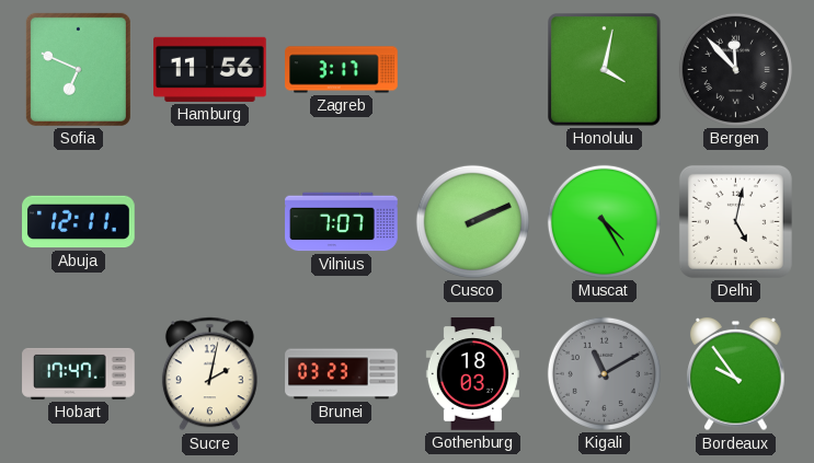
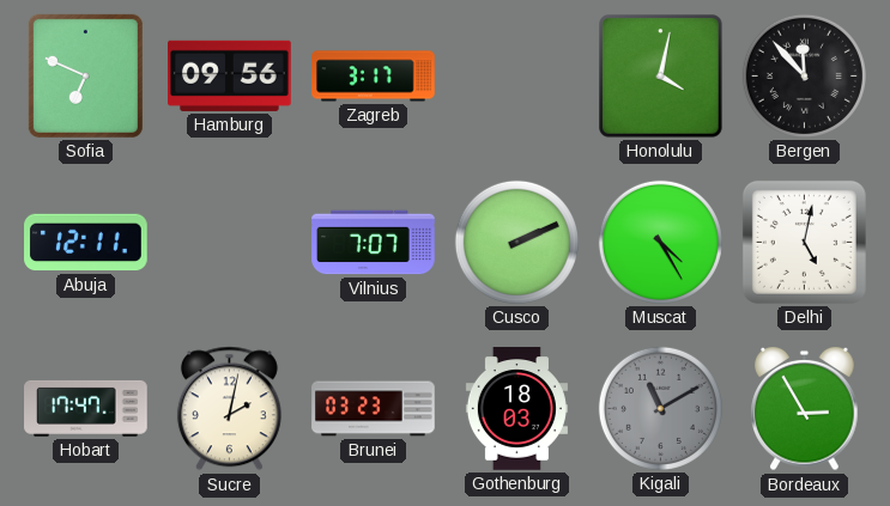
Hamburg: 11:56 -> 09:56 (230, 75)
Bordeaux: 9:54 -> 2:55 (805, 409)
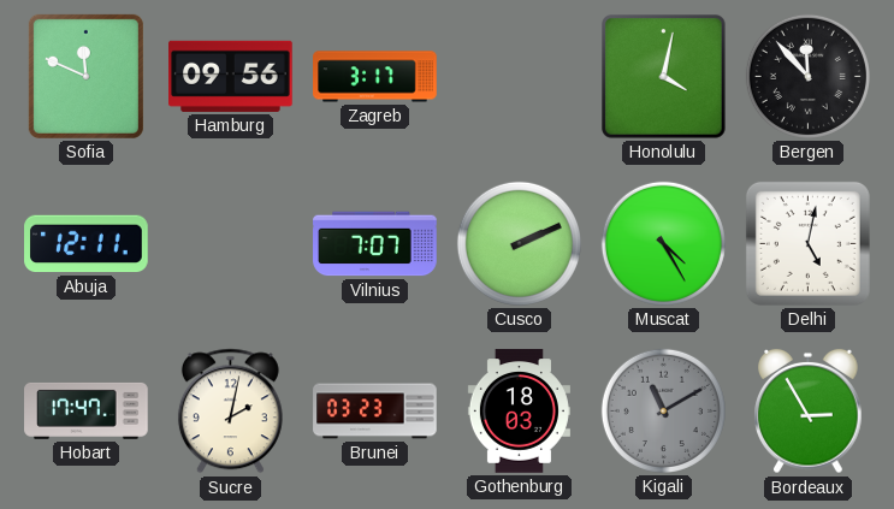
Sofia: 6:49 -> 11:49 (85, 76)
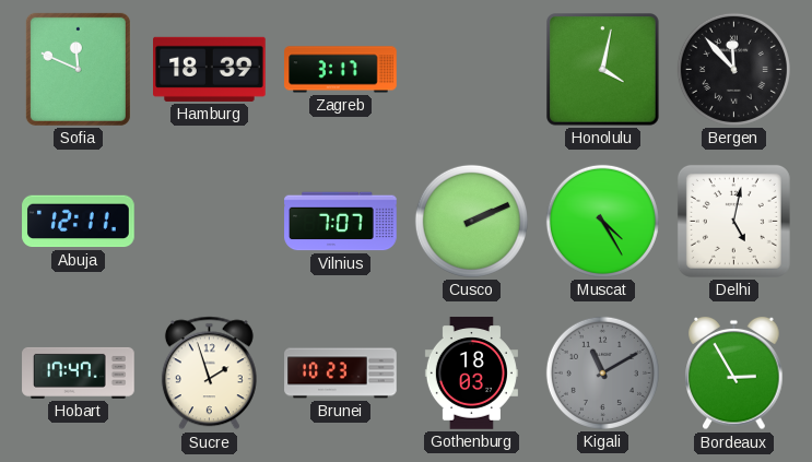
Hamburg: 09:56 -> 18:39 (210, 69)
Sucre: 2:02 -> 1:57 (209, 374)
Brunei: 03:23 -> 10:23 (341, 374)
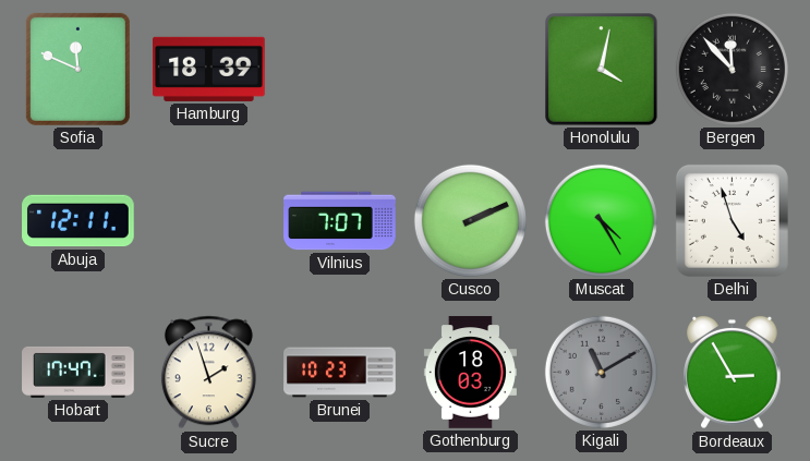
Zagreb: 3:17 -> none (341, 70)
Delhi: 5:02 -> 4:57 (732, 220)
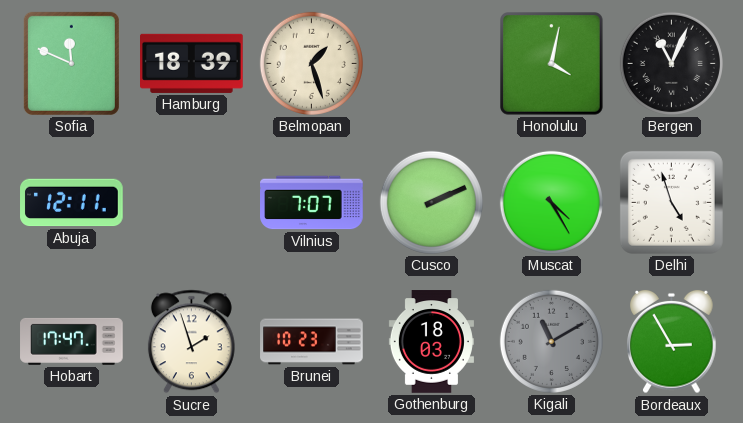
Belmopan: none -> 1:27 (311, 63)
Bergen: 11:53 -> 11:04 (671, 63)
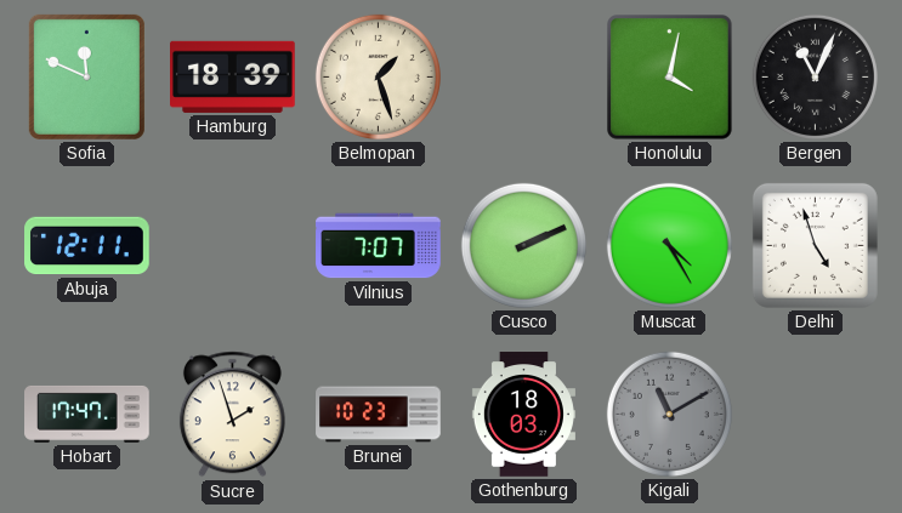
Bordeaux: 2:55 -> none (672, 342)
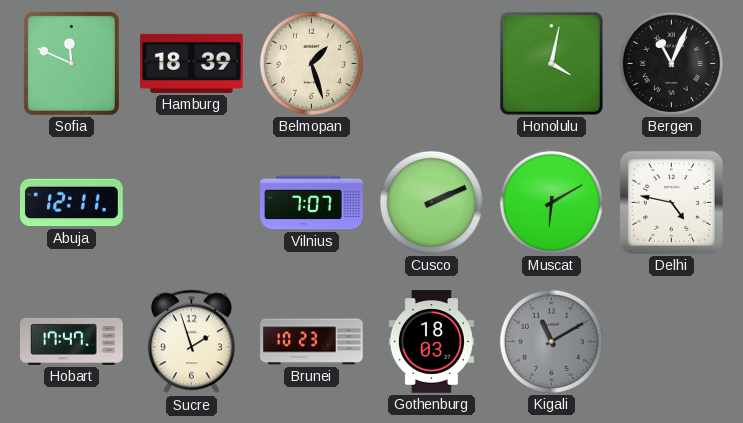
Muscat: 4:25 -> 6:10 (551, 202)
Delhi: 4:57 -> 4:47 (671, 202)
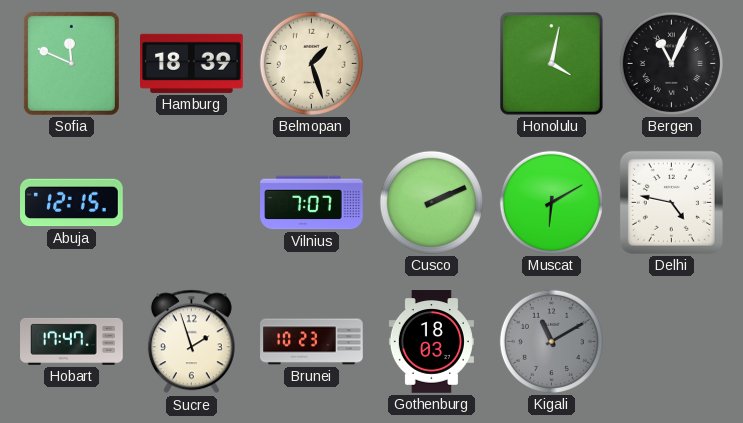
Abuja: 12:11 -> 12:15 (72, 203)
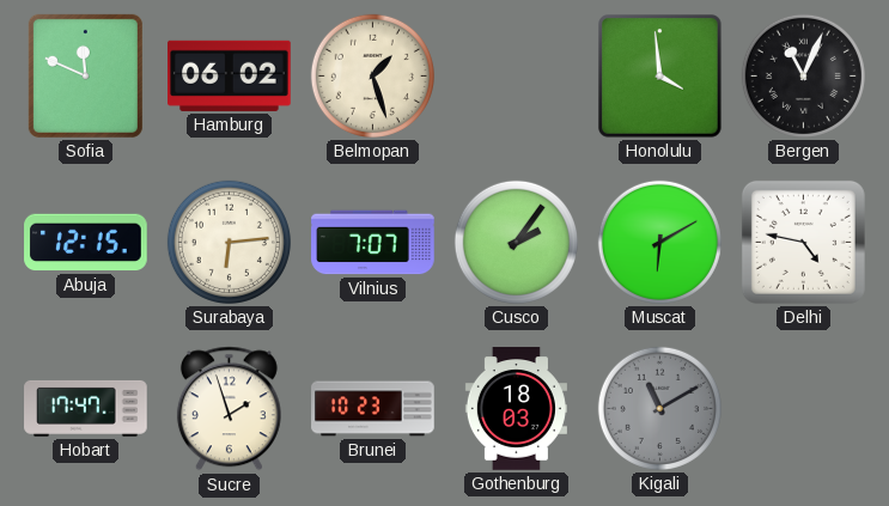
Hamburg: 18:39 -> 06:02 (230, 75)
Honolulu: 4:02 -> 3:59 (660, 77)
Surabaya: none -> 6:14 (229, 242)
Cusco: 2:11 -> 2:06 (516, 242)
